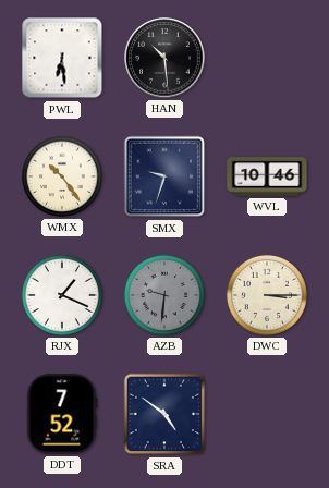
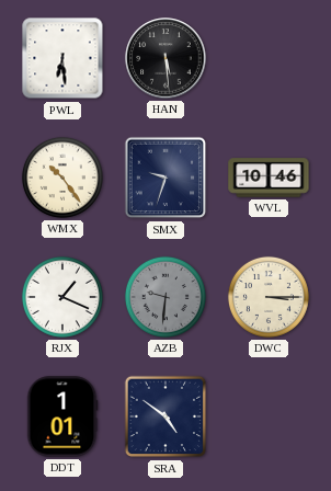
HAN: 10:29 -> 5:29 (165, 58)
DDT: 7:52 -> 1:01 (62, 416)
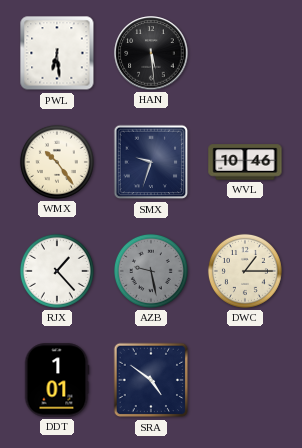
RJX: 1:19 -> 1:23 (57, 271)
AZB: 9:31 -> 9:28 (151, 271)
DWC: 3:15 -> 1:15 (245, 271)
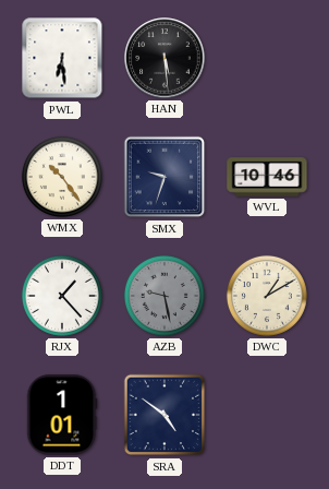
DWC: 1:15 -> 1:10 (267, 296)
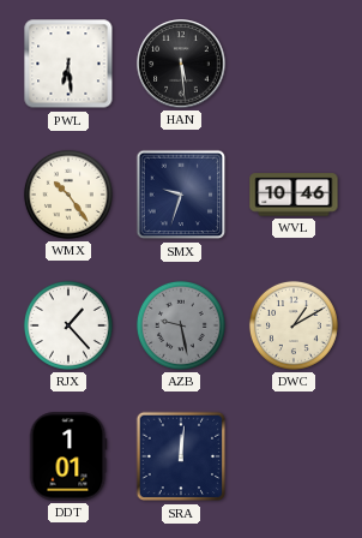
SRA: 4:51 -> 12:01 (181, 456)
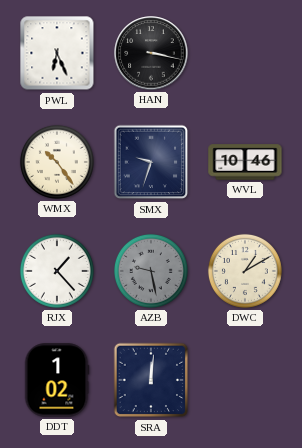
PWL: 6:29 -> 6:26 (57, 53)
HAN: 5:29 -> 3:17 (151, 53)
DDT: 1:01 -> 1:02 (57, 380)
